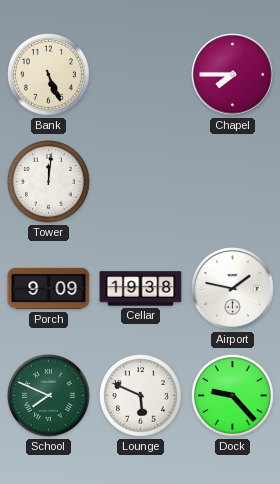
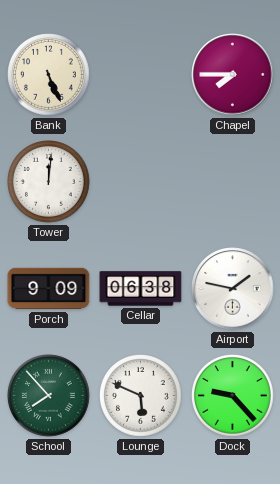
Cellar: 19:38 -> 06:38 (141, 289)
School: 7:49 -> 7:53 (49, 396)
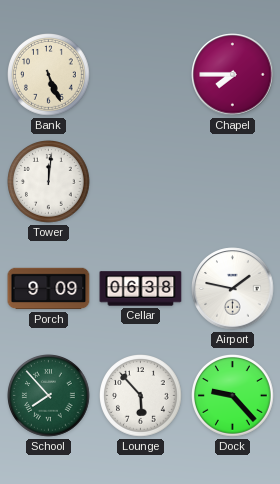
Lounge: 5:49 -> 5:53 (141, 396)
